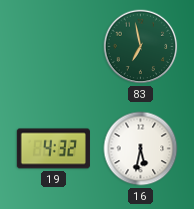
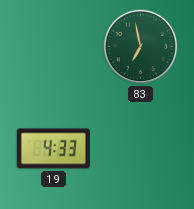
19: 4:32 -> 4:33 (53, 149)
16: 5:32 -> none (141, 149)
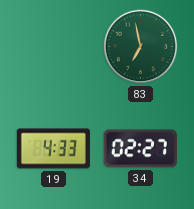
34: none -> 02:27 (140, 149)
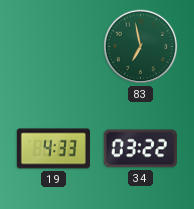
34: 02:27 -> 03:22 (140, 149)
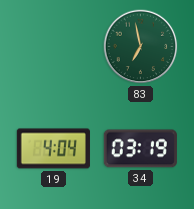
19: 4:33 -> 4:04 (53, 149)
34: 03:22 -> 03:19 (140, 149)
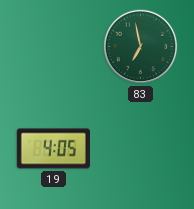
19: 4:04 -> 4:05 (53, 149)
34: 03:19 -> none (140, 149)
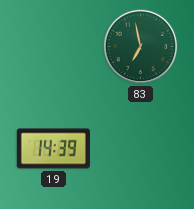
19: 4:05 -> 14:39 (53, 149)
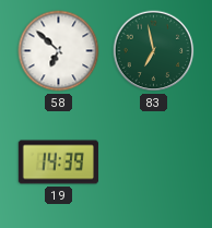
58: none -> 6:52 (59, 51)
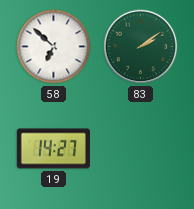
83: 6:58 -> 2:09 (141, 47)
19: 14:39 -> 14:27 (53, 149)
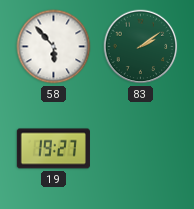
58: 6:52 -> 5:53 (54, 47)
19: 14:27 -> 19:27 (53, 149)
